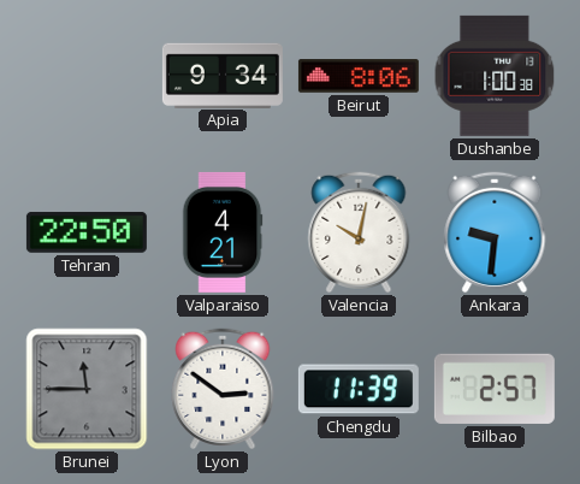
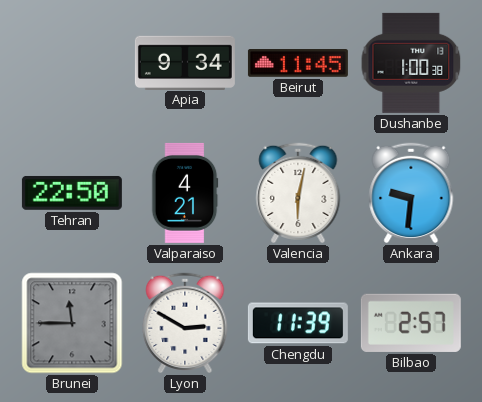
Beirut: 8:06 -> 11:45 (298, 63)
Valencia: 10:02 -> 6:02 (298, 193)
Lyon: 2:51 -> 2:50 (185, 323)
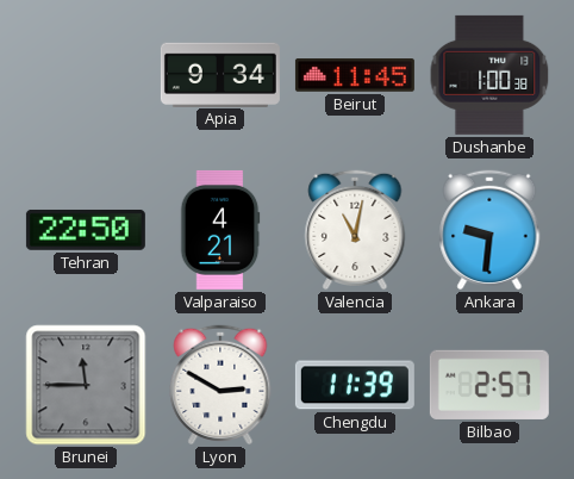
Valencia: 6:02 -> 11:02 (355, 230)
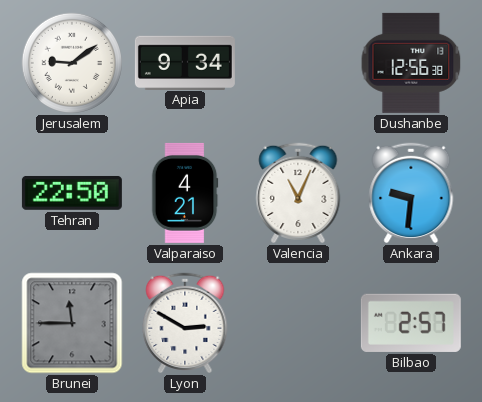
Jerusalem: none -> 9:09 (72, 63)
Beirut: 11:45 -> none (355, 75)
Dushanbe: 1:00 -> 12:56 (411, 63)
Valencia: 11:02 -> 11:04 (298, 193)
Chengdu: 11:39 -> none (355, 385)
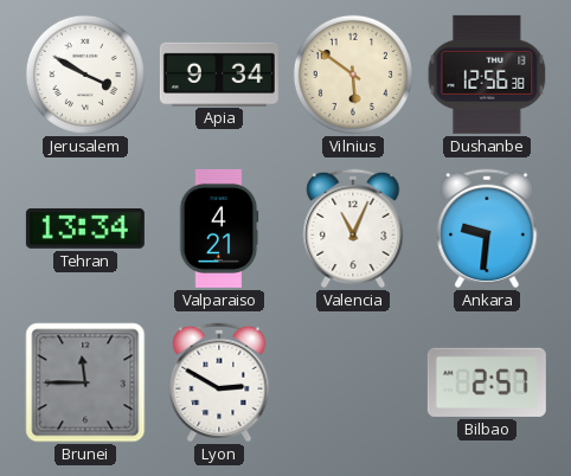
Jerusalem: 9:09 -> 3:50 (85, 75)
Vilnius: none -> 5:51 (353, 75)
Tehran: 22:50 -> 13:34 (85, 229)
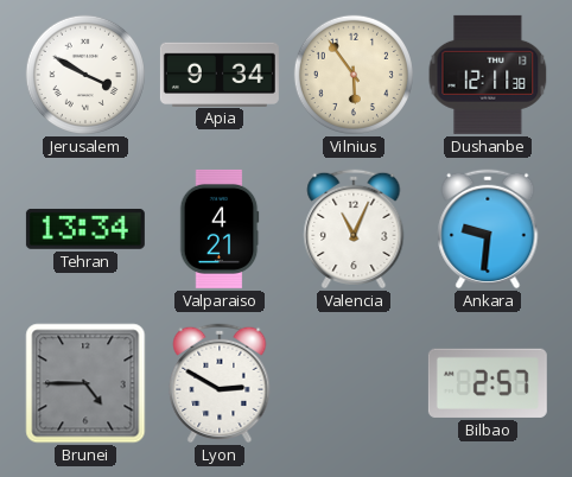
Vilnius: 5:51 -> 5:54 (354, 75)
Dushanbe: 12:56 -> 12:11 (488, 75)
Brunei: 11:45 -> 4:45 (85, 383)
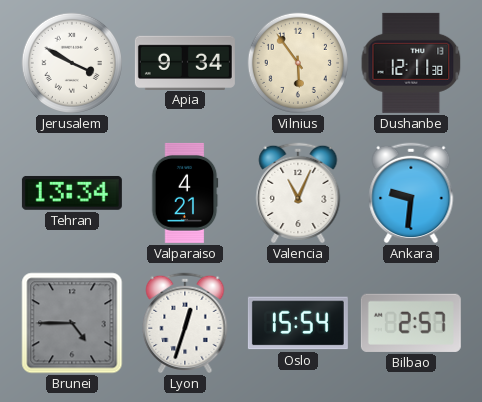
Lyon: 2:50 -> 12:33 (185, 323)
Oslo: none -> 15:54 (298, 323)
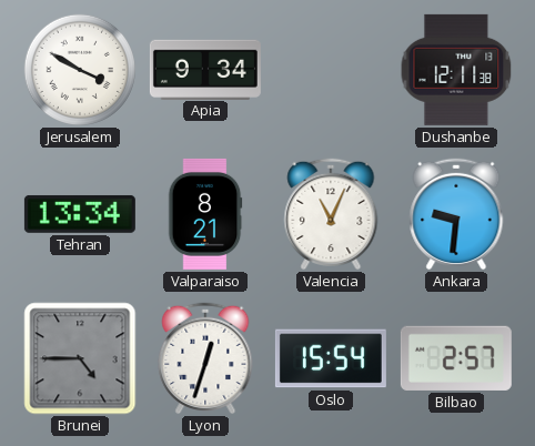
Vilnius: 5:54 -> none (298, 63)
Valparaiso: 4:21 -> 8:21 (205, 214)
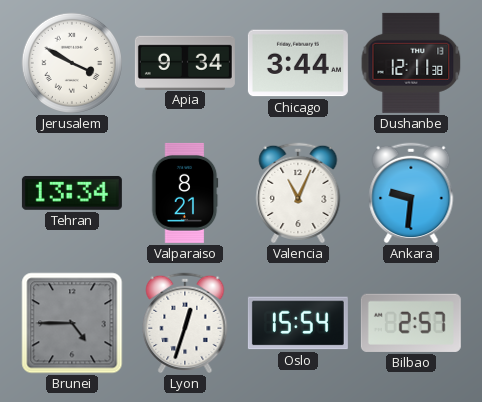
Chicago: none -> 3:44 (298, 63)
